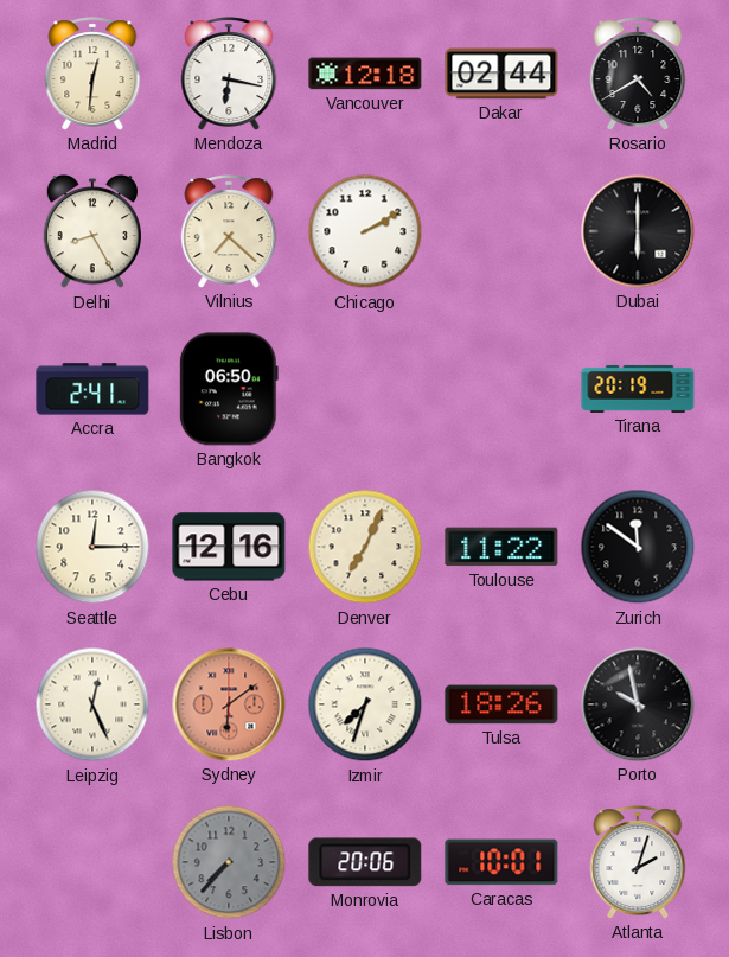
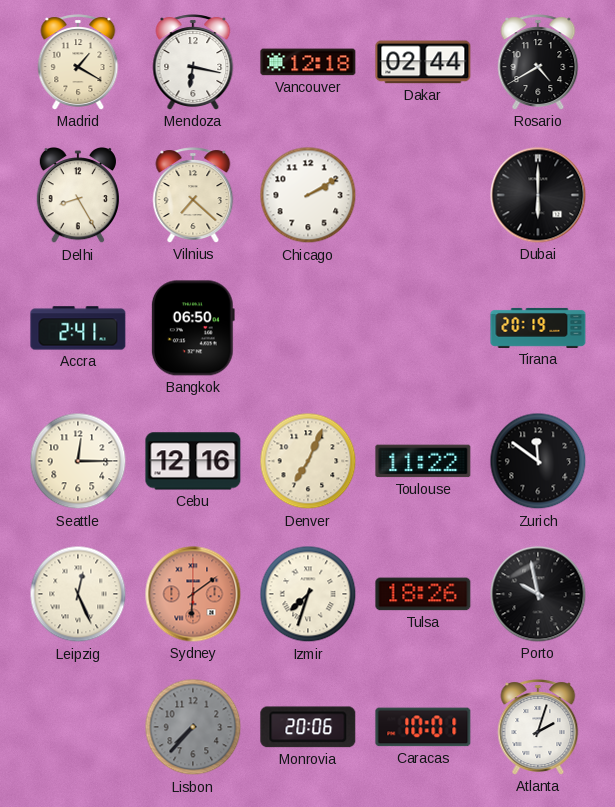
Madrid: 12:31 -> 1:20 (78, 62)
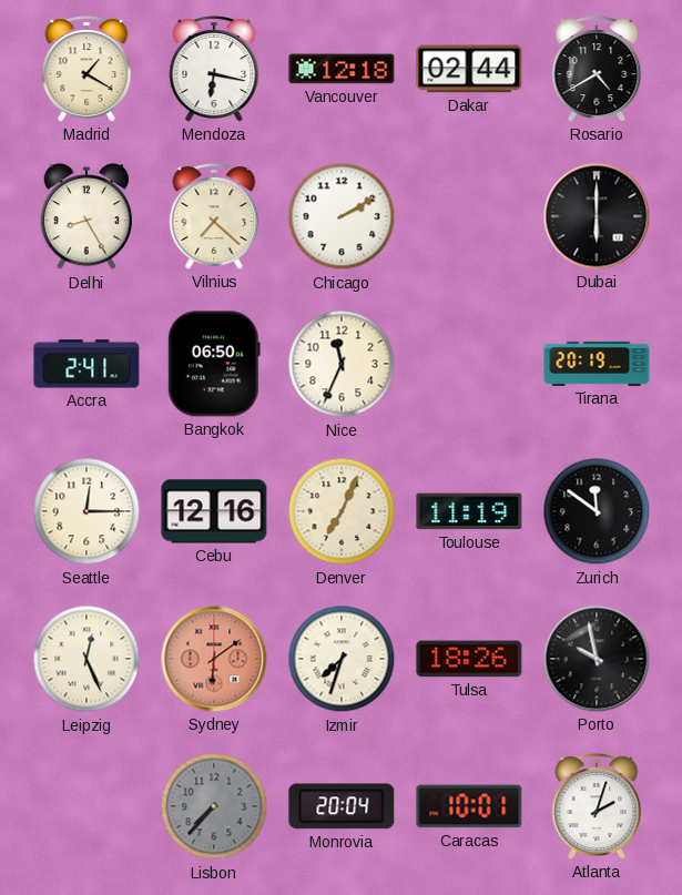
Nice: none -> 11:34 (342, 364)
Toulouse: 11:22 -> 11:19 (469, 511)
Monrovia: 20:06 -> 20:04 (342, 806)
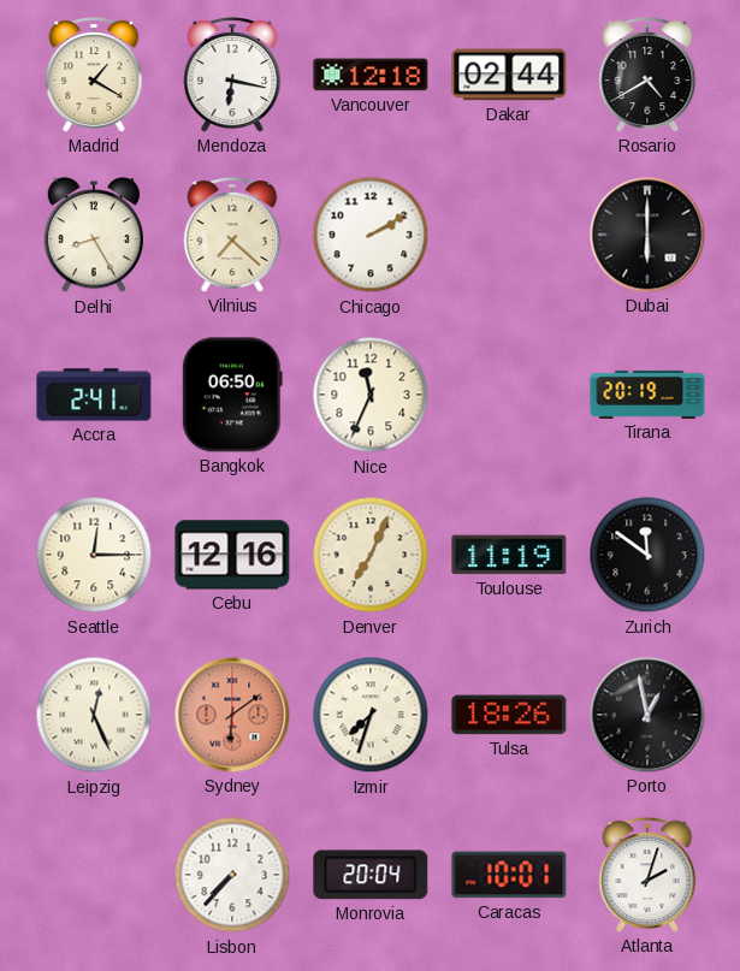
Porto: 9:58 -> 12:58 (647, 715)
Lisbon dial: grey -> white (232, 875)
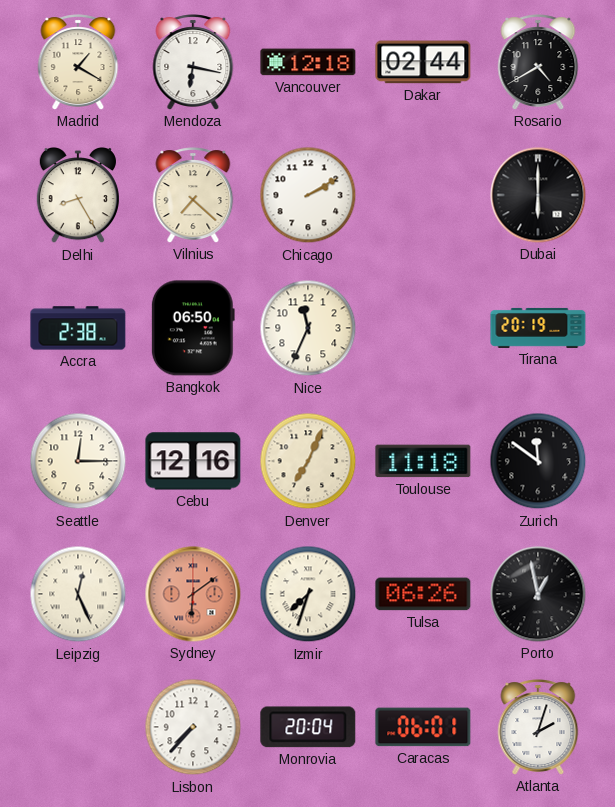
Accra: 2:41 -> 2:38 (78, 328)
Toulouse: 11:19 -> 11:18 (423, 461)
Tulsa: 18:26 -> 06:26 (423, 594)
Caracas: 10:01 -> 06:01 (423, 727)
